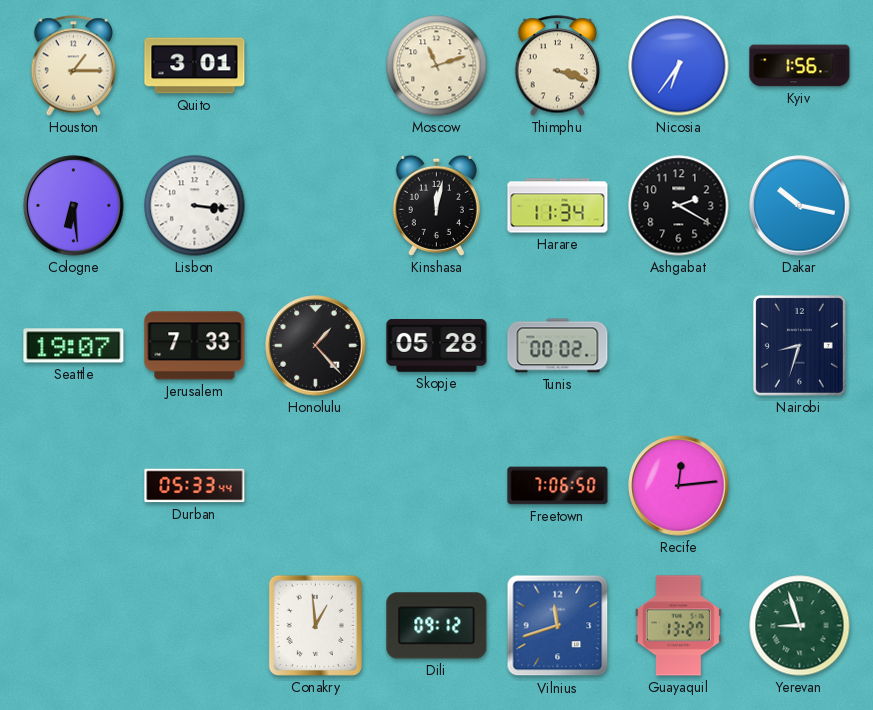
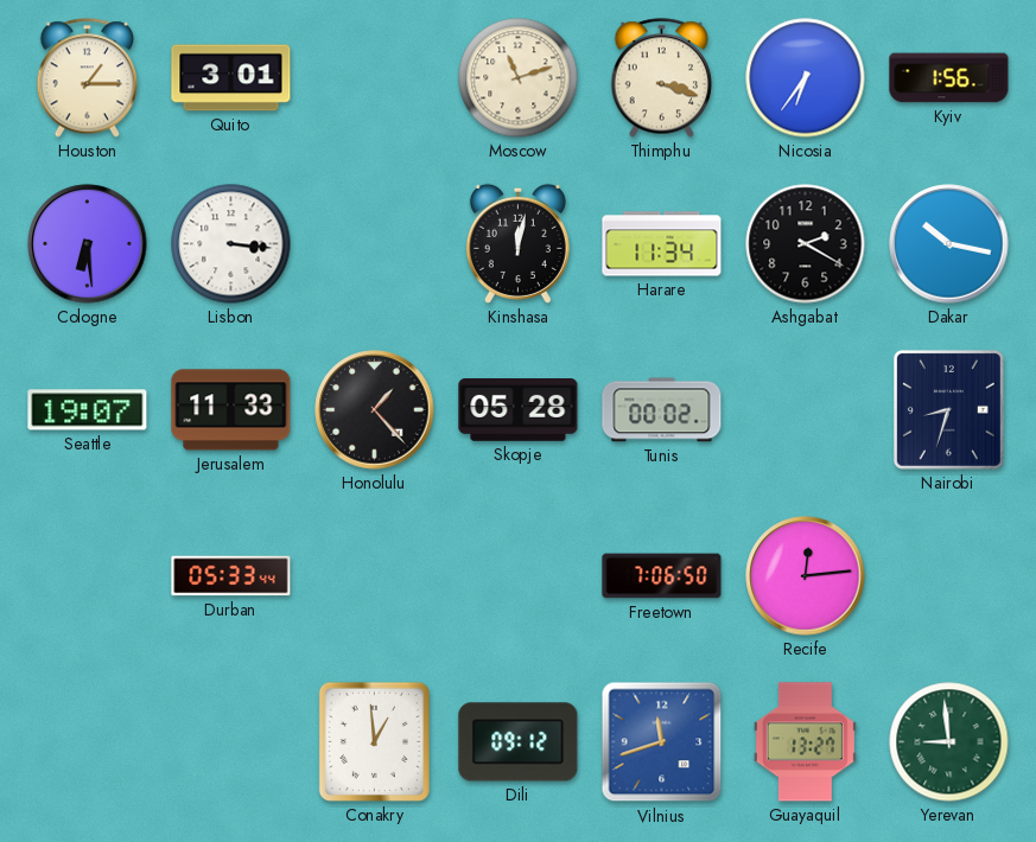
Jerusalem: 7:33 -> 11:33 (231, 410)
Yerevan: 8:57 -> 8:59 (949, 742)
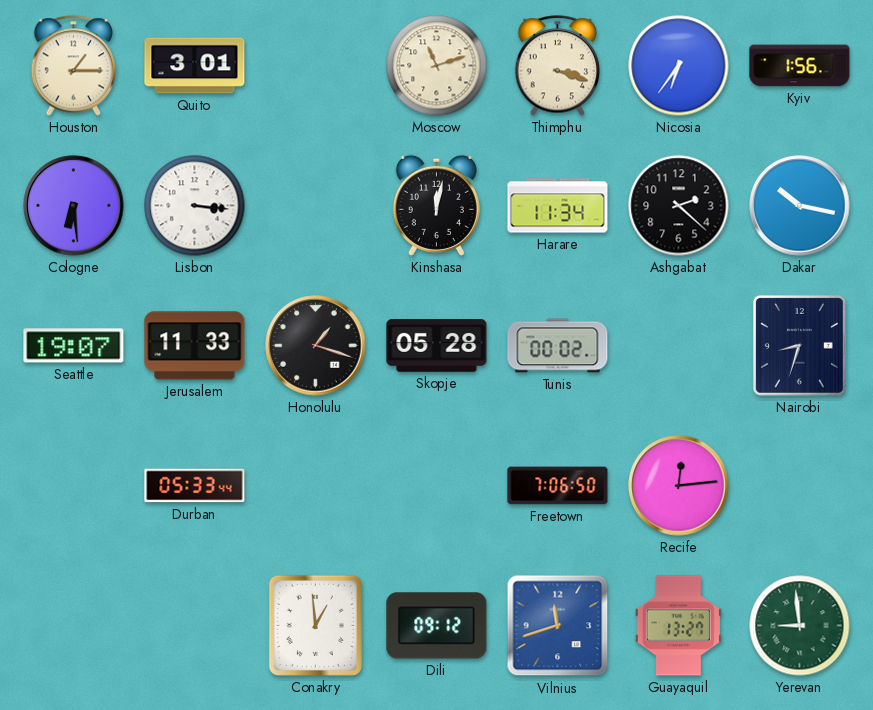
Ashgabat: 2:20 -> 2:22 (679, 206)
Honolulu: 1:23 -> 1:18 (316, 346)
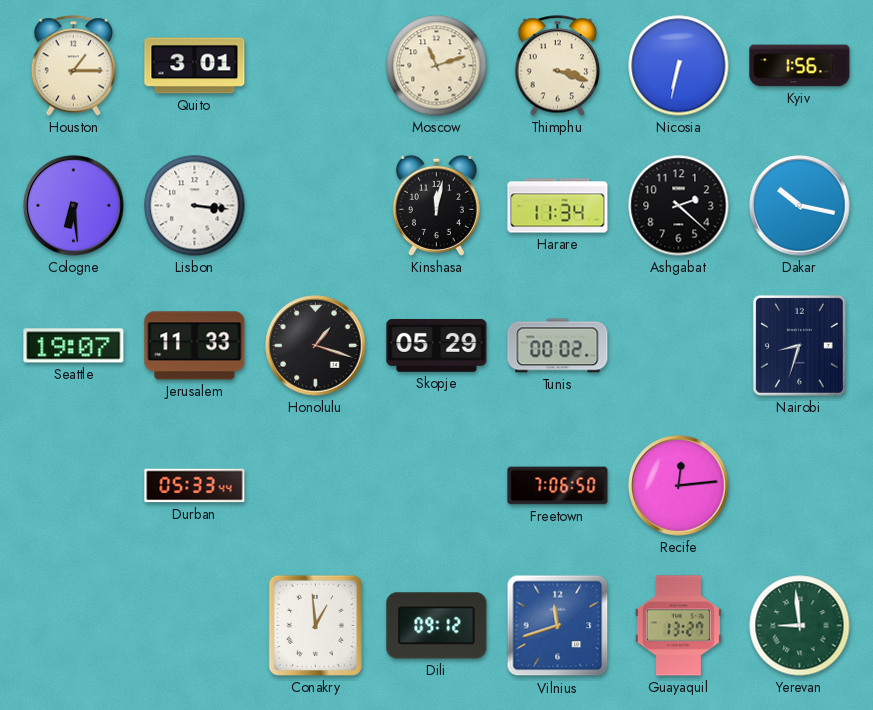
Nicosia: 6:36 -> 6:32 (679, 66)
Skopje: 05:28 -> 05:29 (437, 346)
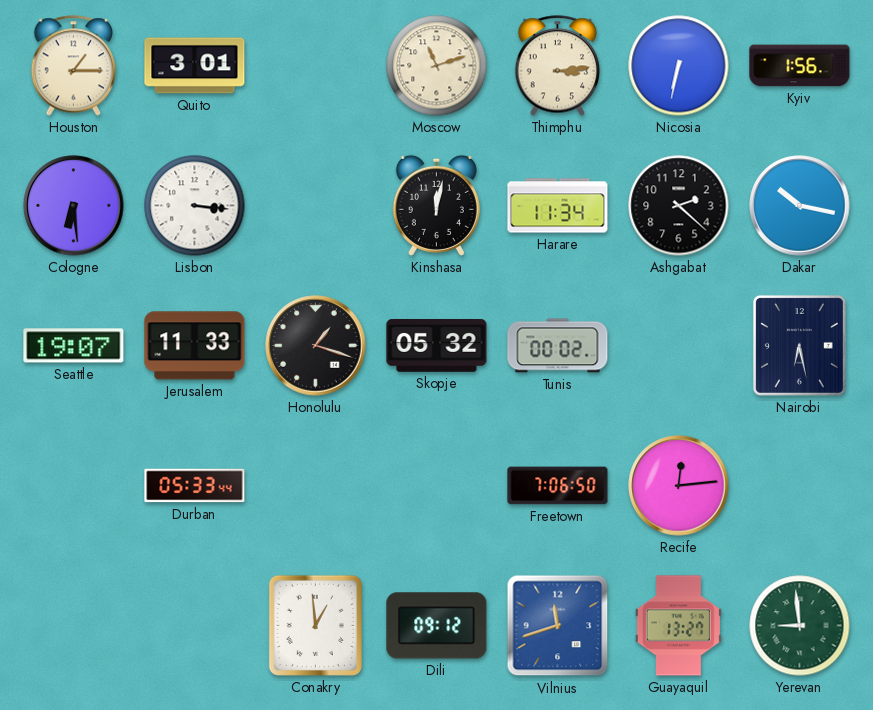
Thimphu: 3:18 -> 3:14 (558, 66)
Skopje: 05:29 -> 05:32 (437, 346)
Nairobi: 8:33 -> 6:28 (799, 345)
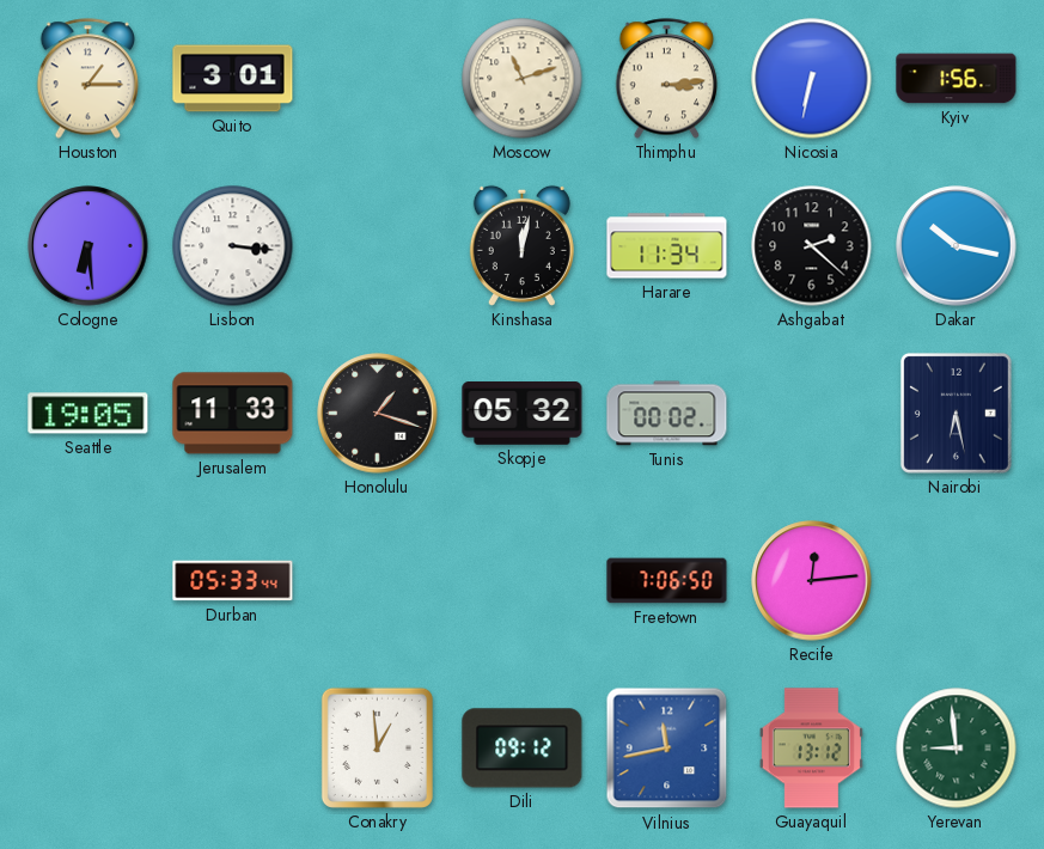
Seattle: 19:07 -> 19:05 (88, 414)
Vilnius: 11:42 -> 11:43 (667, 749)
Guayaquil: 13:27 -> 13:12 (811, 749)
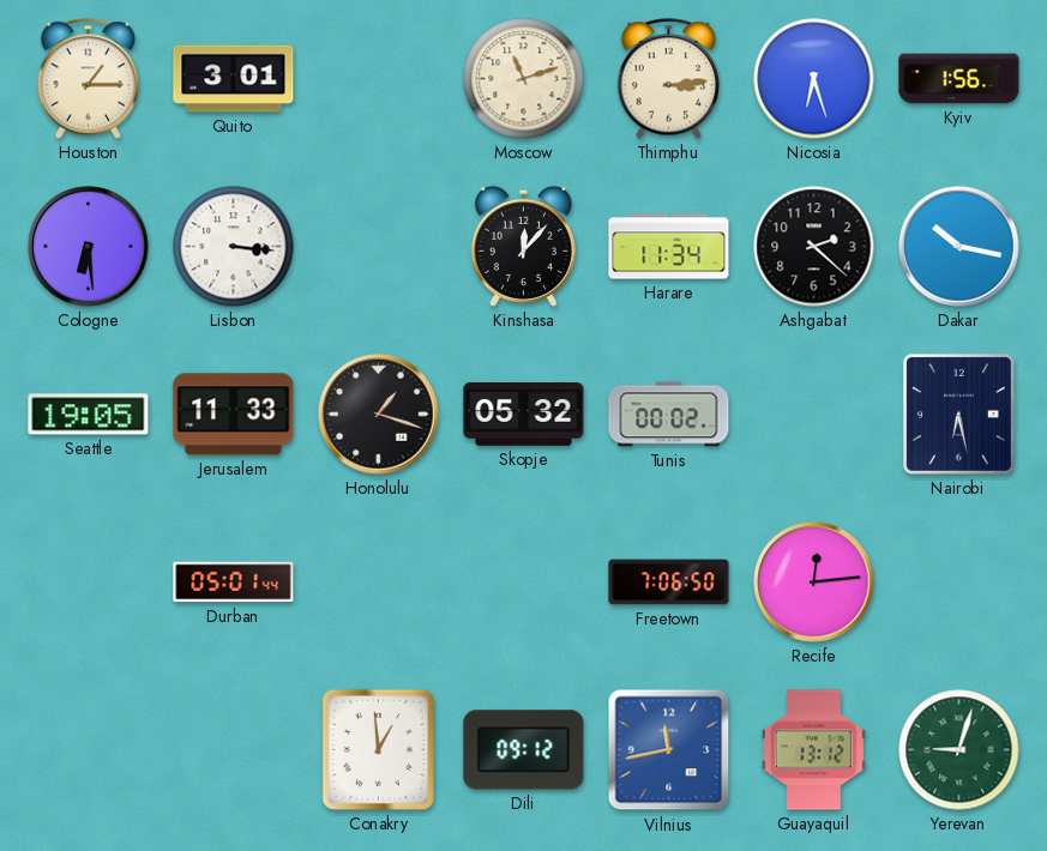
Nicosia: 6:32 -> 6:27 (814, 79)
Kinshasa: 12:02 -> 12:07 (523, 246)
Durban: 05:33 -> 05:01 (234, 583)
Yerevan: 8:59 -> 9:03 (959, 750)
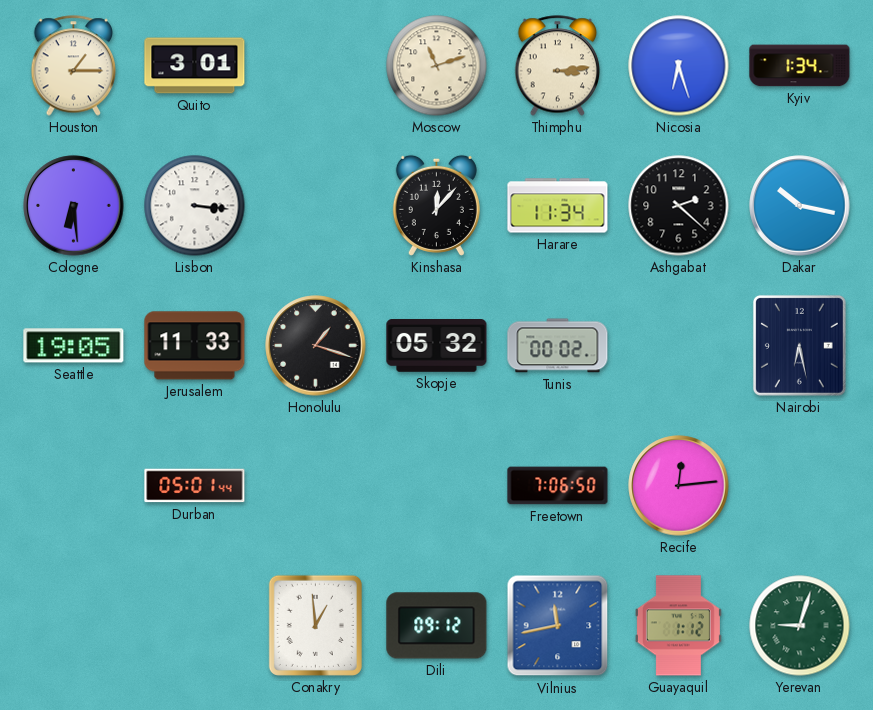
Kyiv: 1:56 -> 1:34 (800, 66)
Guayaquil: 13:12 -> 1:12 (678, 626)
